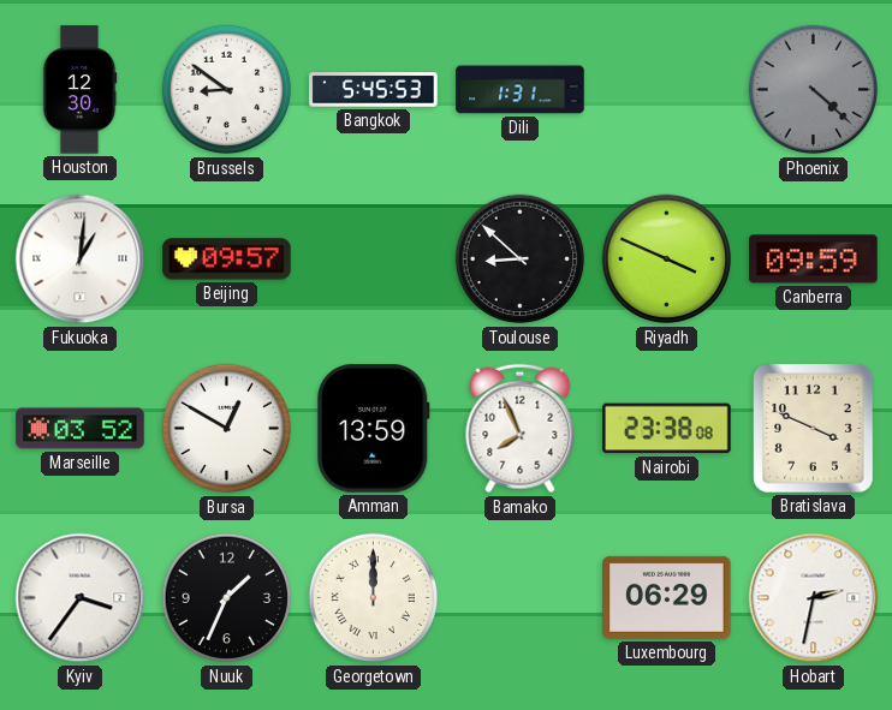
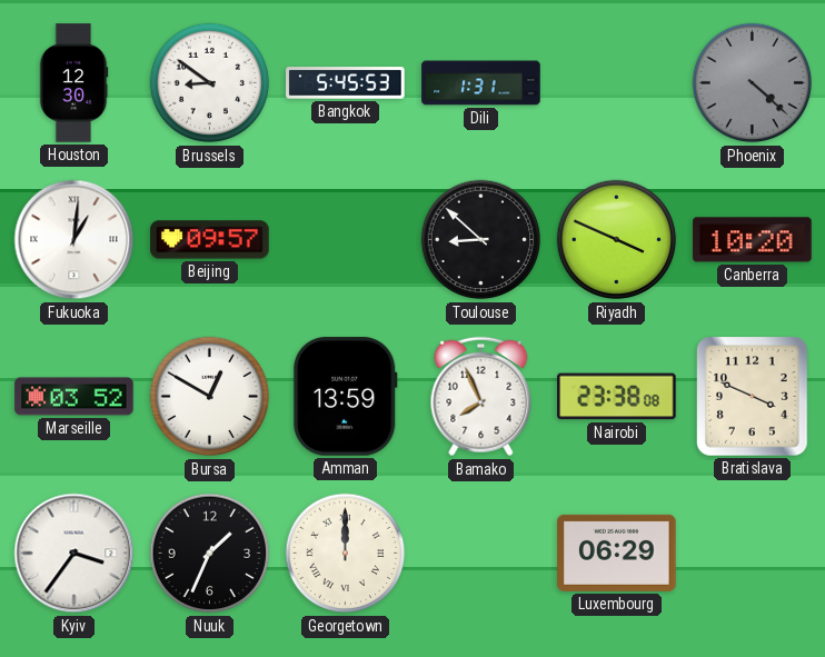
Canberra: 09:59 -> 10:20 (753, 240)
Hobart: 2:32 -> none (814, 598)
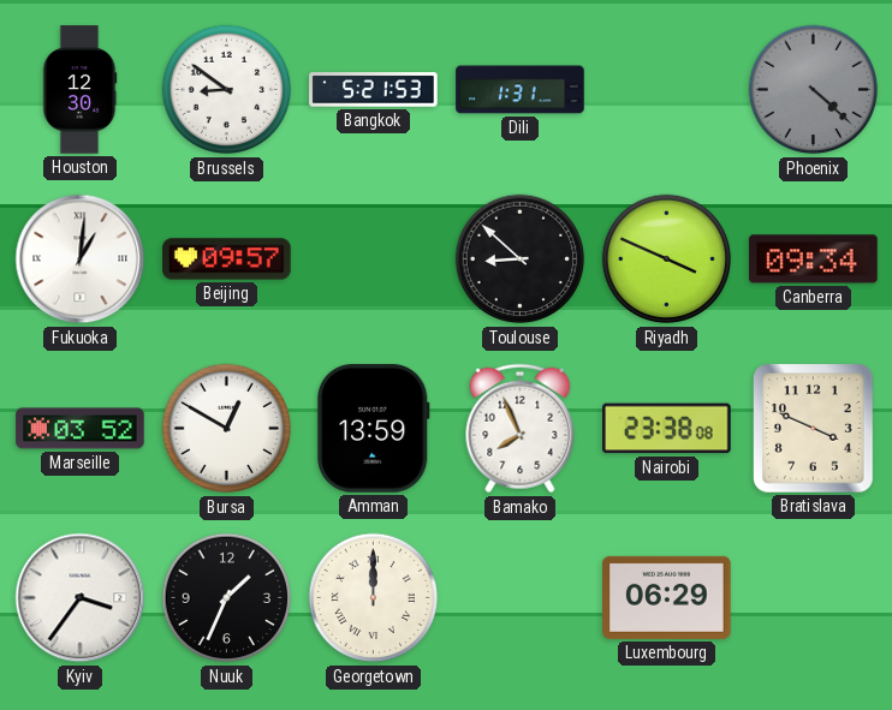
Bangkok: 5:45 -> 5:21 (374, 90)
Canberra: 10:20 -> 09:34 (814, 259)
